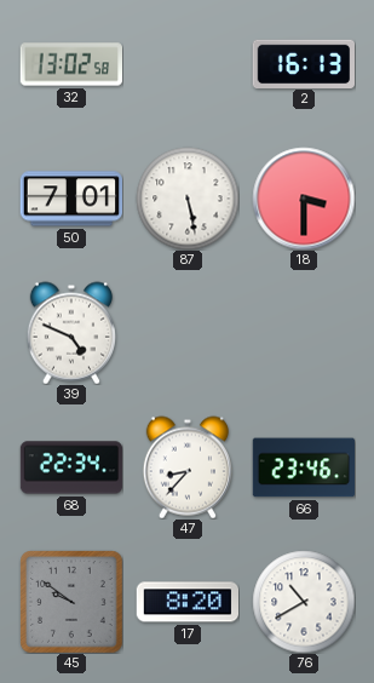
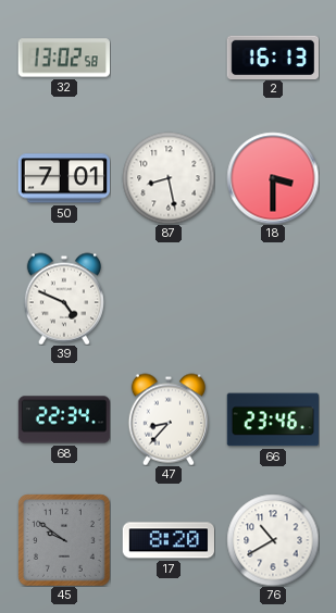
87: 5:28 -> 8:28 (169, 178)
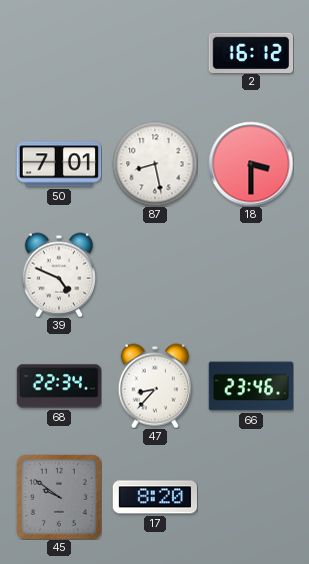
32: 13:02 -> none (63, 58)
2: 16:13 -> 16:12 (250, 52)
76: 10:40 -> none (273, 540)
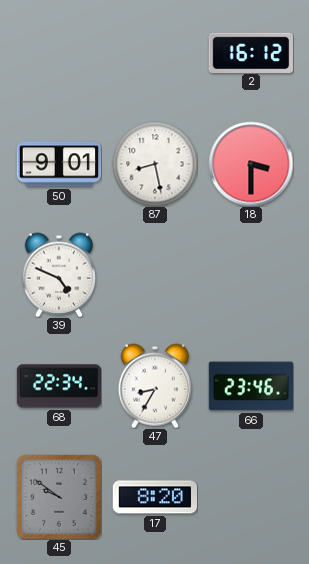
50: 7:01 -> 9:01 (58, 164)
47: 8:37 -> 8:35 (154, 386)
